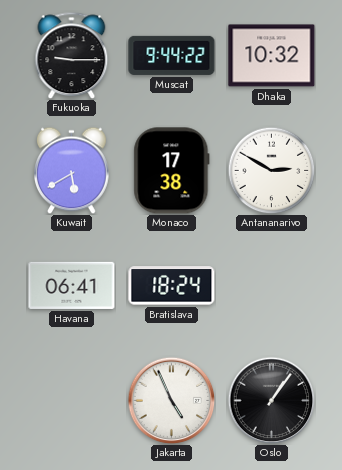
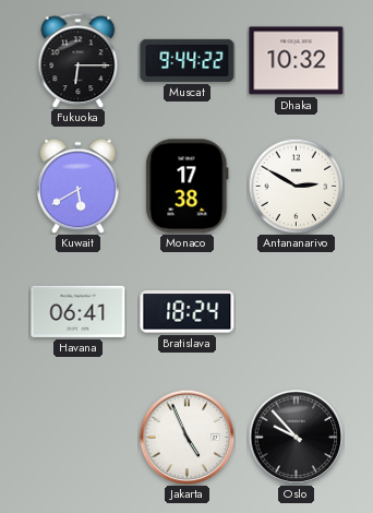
Fukuoka: 9:15 -> 6:15 (79, 60)
Oslo: 1:06 -> 9:53 (296, 437)
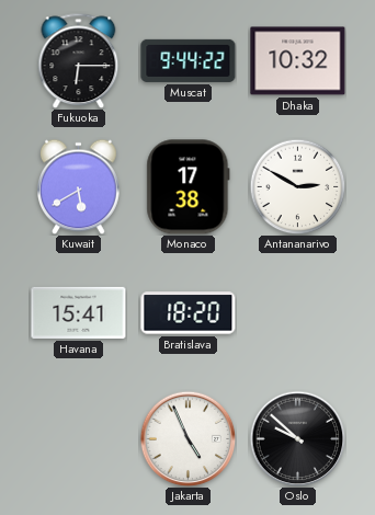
Havana: 06:41 -> 15:41 (79, 312)
Bratislava: 18:24 -> 18:20 (189, 313)
Oslo: 9:53 -> 9:52 (297, 438)
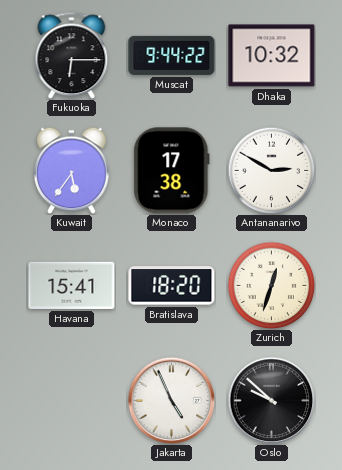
Kuwait: 5:40 -> 5:36 (72, 170)
Zurich: none -> 12:33 (271, 285)
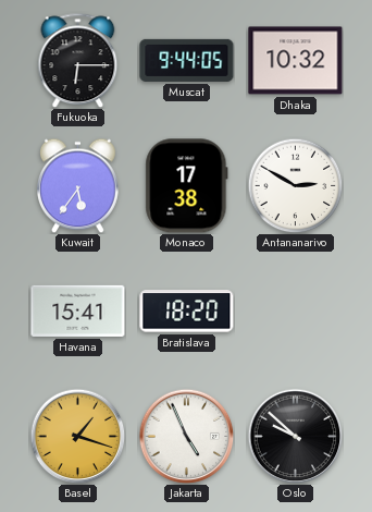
Muscat: 9:44:22 -> 9:44:05 (187, 60)
Zurich: 12:33 -> none (271, 285)
Basel: none -> 1:18 (77, 436)
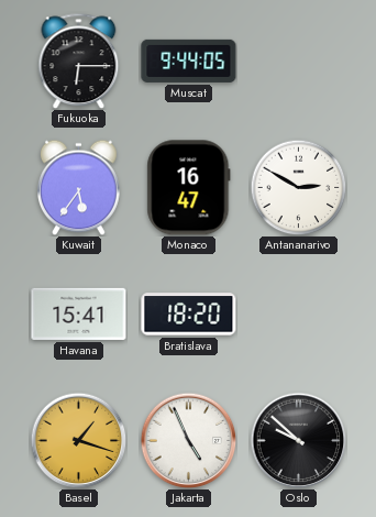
Dhaka: 10:32 -> none (296, 61)
Monaco: 17:38 -> 16:47 (189, 188)
